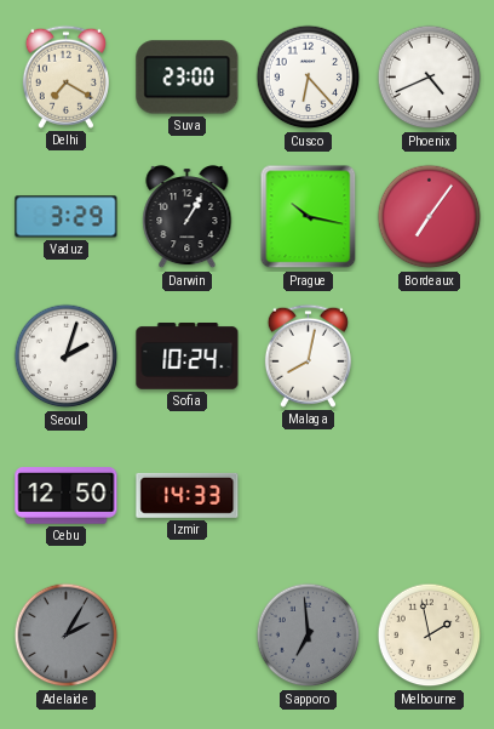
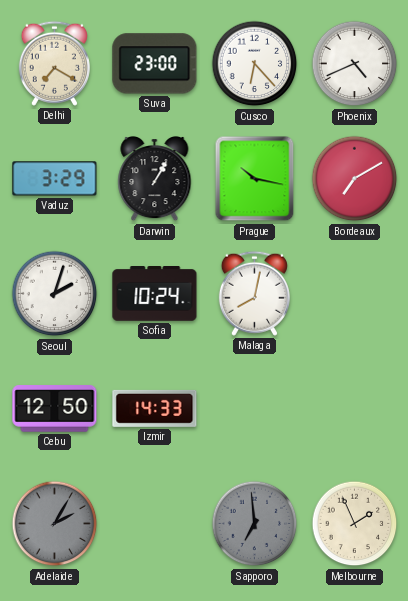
Bordeaux: 7:06 -> 7:10 (355, 179)
Melbourne: 1:58 -> 1:56 (355, 524)
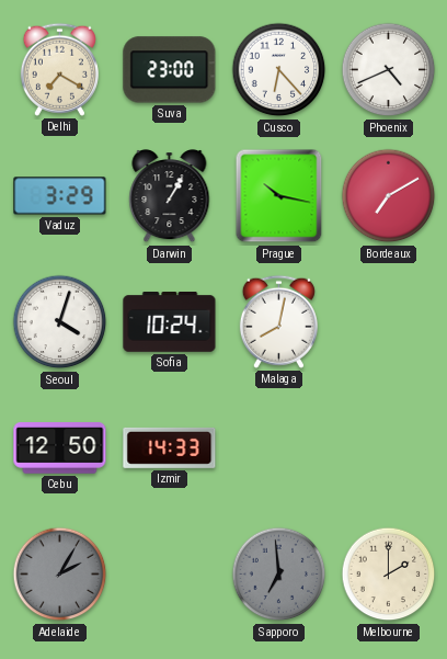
Seoul: 2:03 -> 4:03 (60, 322)
Melbourne: 1:56 -> 2:00 (389, 575)
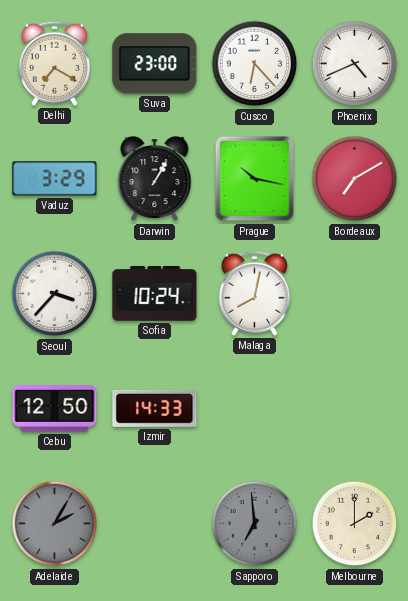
Seoul: 4:03 -> 3:37 (55, 294)
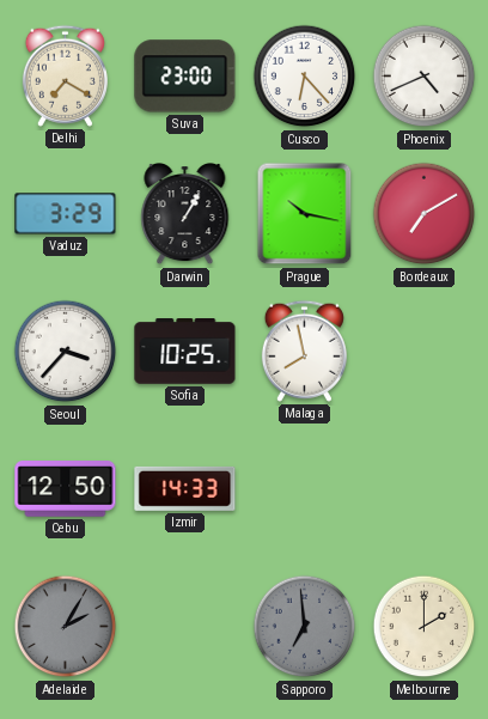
Sofia: 10:24 -> 10:25 (185, 352)
Malaga: 8:02 -> 7:58 (304, 351)
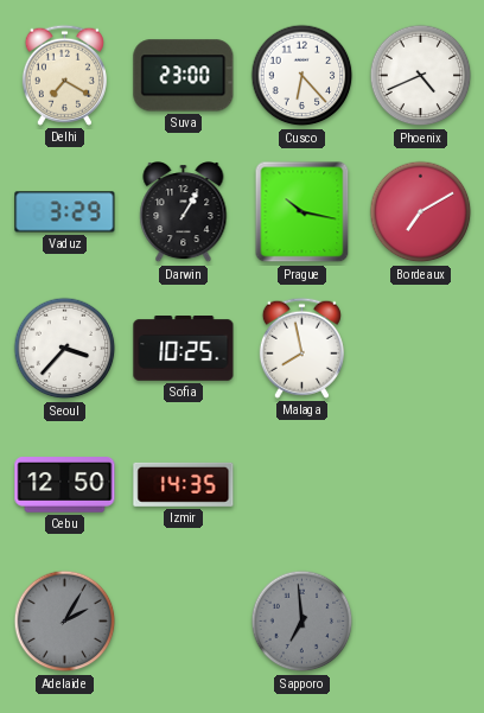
Izmir: 14:33 -> 14:35 (184, 484)
Melbourne: 2:00 -> none (425, 627)
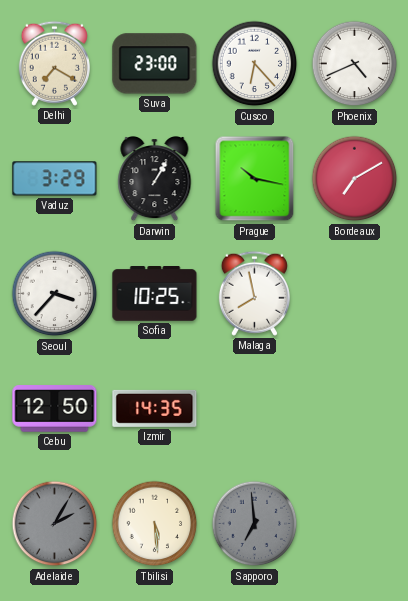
Tbilisi: none -> 5:29 (155, 524)
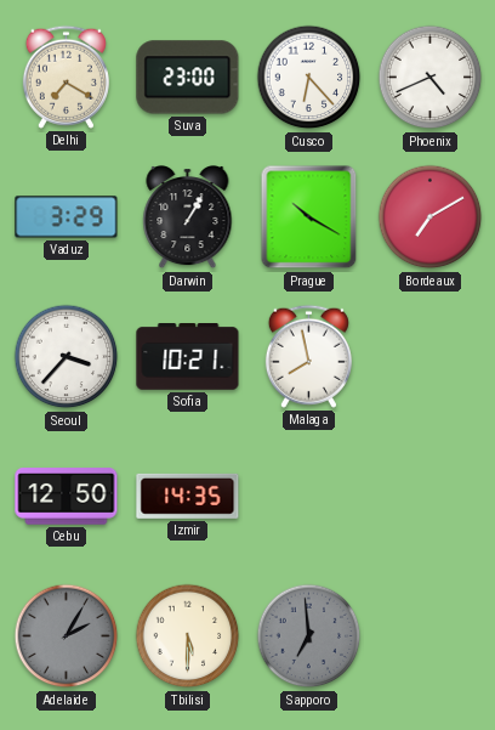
Prague: 10:17 -> 10:20 (309, 217)
Sofia: 10:25 -> 10:21 (188, 357)
Tbilisi: 5:29 -> 5:30 (188, 636)
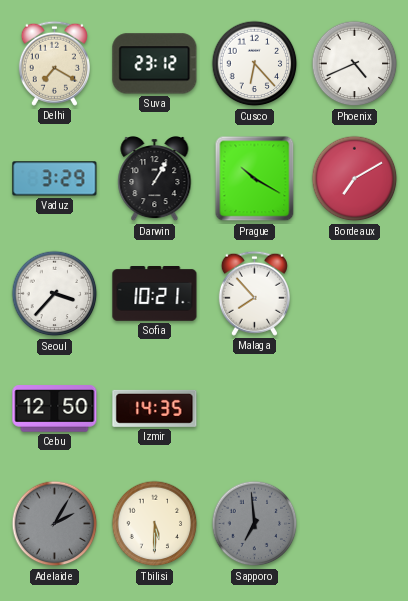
Suva: 23:00 -> 23:12 (155, 64)
Malaga: 7:58 -> 7:53 (254, 293)
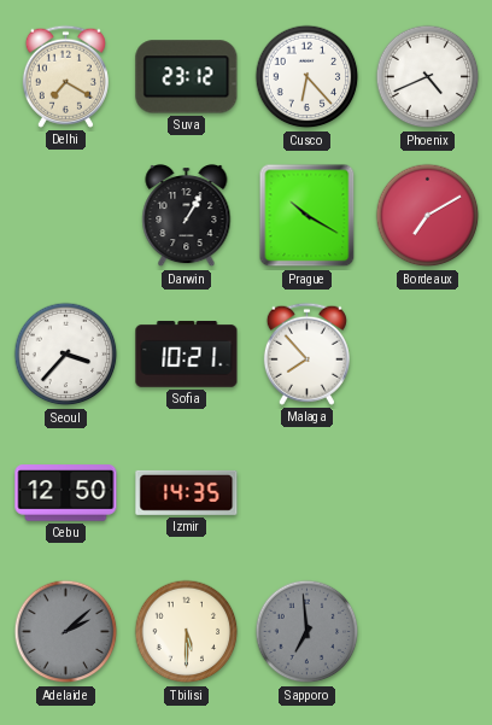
Vaduz: 3:29 -> none (55, 179)
Adelaide: 2:05 -> 2:08 (66, 632)
